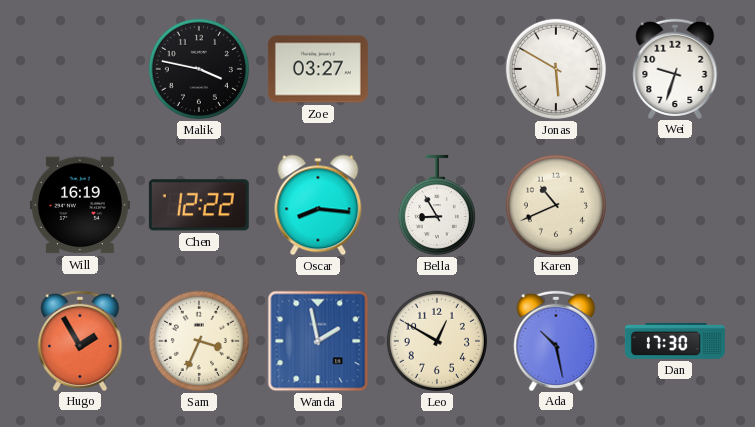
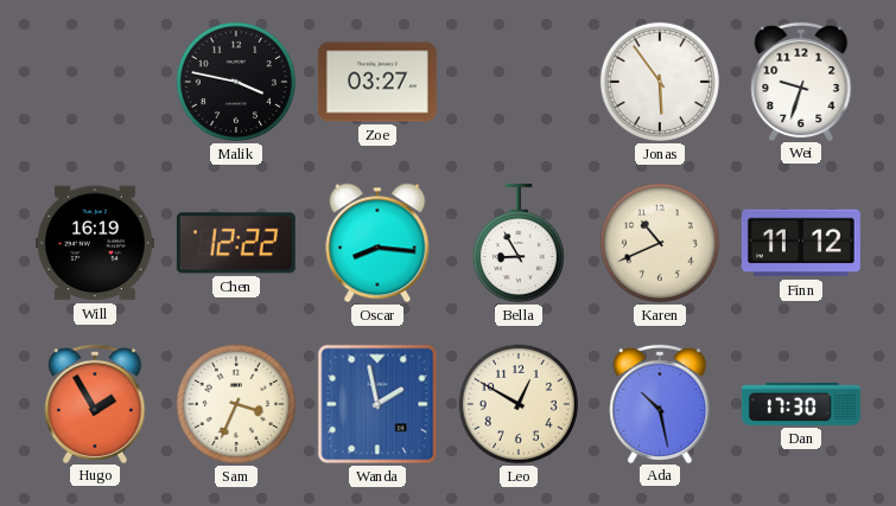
Jonas: 5:50 -> 5:54 (660, 82)
Finn: none -> 11:12 (801, 243)
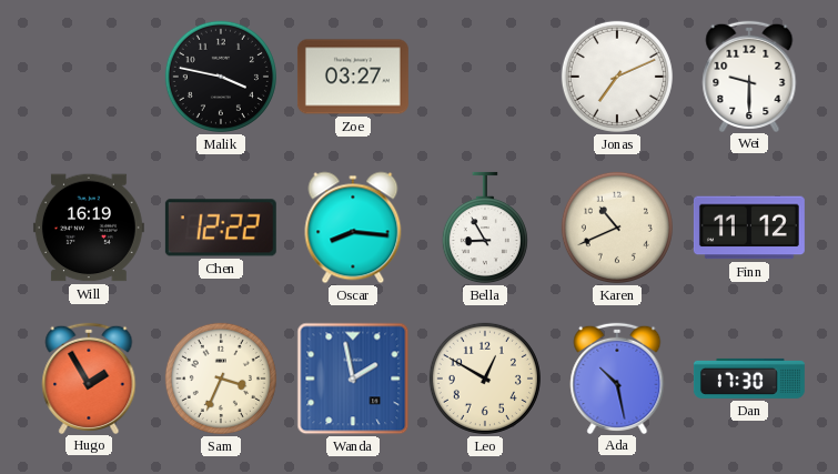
Jonas: 5:54 -> 7:11 (617, 77)
Wei: 9:33 -> 9:30 (749, 75)
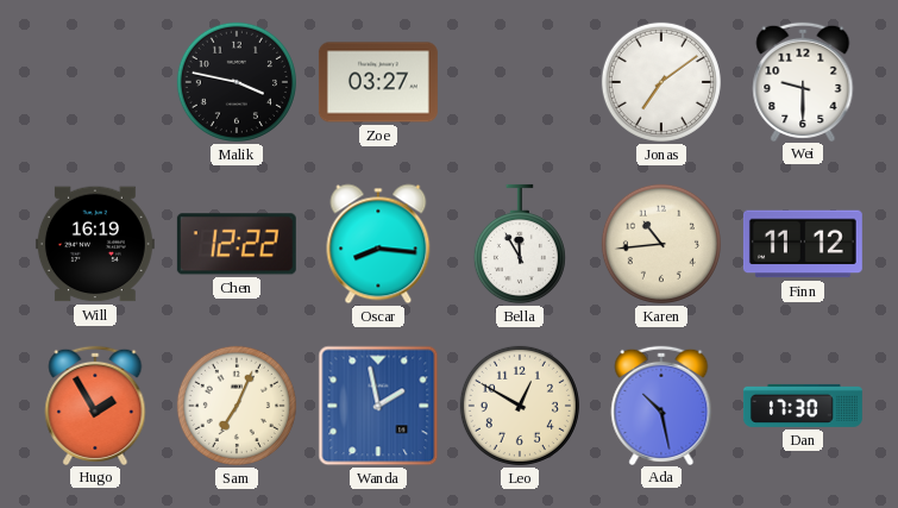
Jonas: 7:11 -> 7:09 (661, 82)
Bella: 8:55 -> 11:55 (520, 244)
Karen: 10:41 -> 10:44 (661, 244)
Sam: 3:34 -> 7:04 (237, 406)
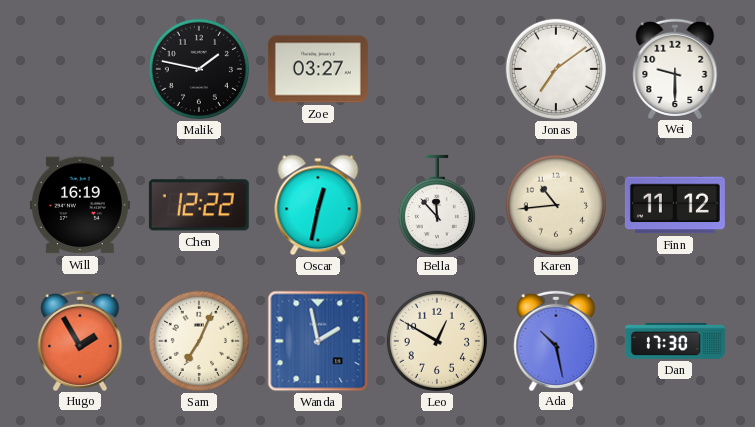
Malik: 3:47 -> 1:47 (199, 69)
Oscar: 8:16 -> 12:32 (318, 205)
Bella: 11:55 -> 11:53 (437, 205)
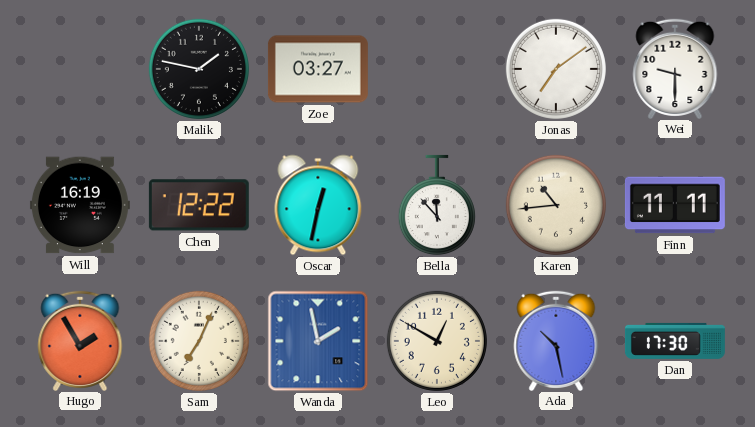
Finn: 11:12 -> 11:11 (675, 205)
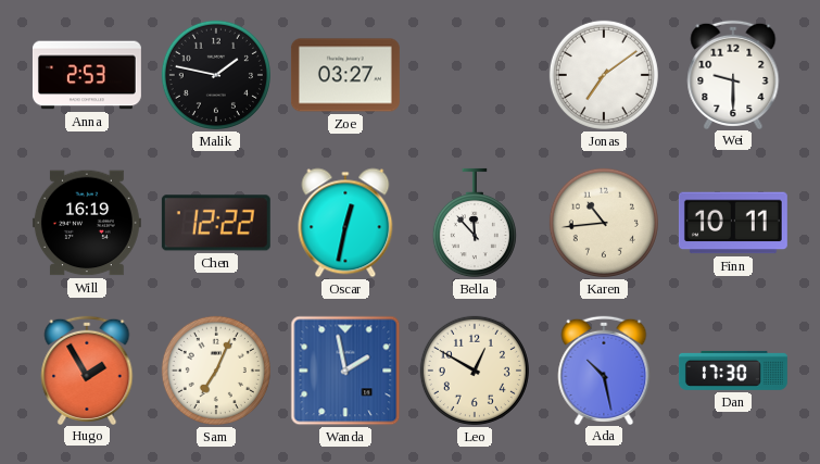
Anna: none -> 2:53 (87, 75)
Finn: 11:11 -> 10:11 (733, 223)
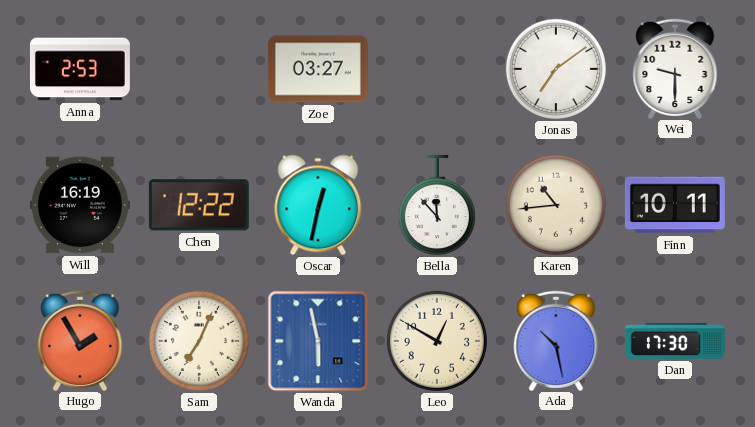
Malik: 1:47 -> none (216, 75)
Wanda: 1:58 -> 5:58 (318, 341)
